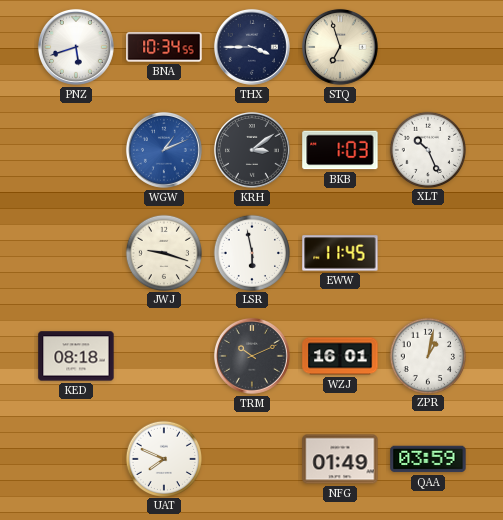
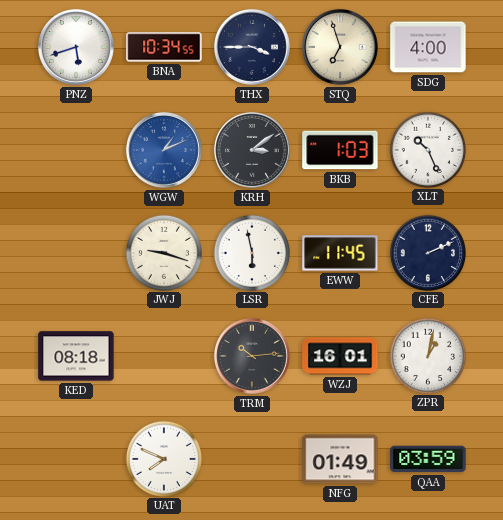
SDG: none -> 4:00 (428, 47)
CFE: none -> 2:11 (427, 252)
TRM: 10:11 -> 10:14 (252, 356)
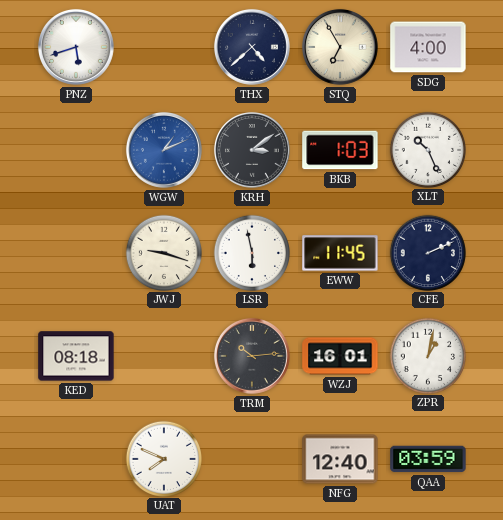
BNA: 10:34 -> none (164, 47)
THX: 3:45 -> 4:38 (252, 47)
STQ: 6:57 -> 6:55 (340, 47)
NFG: 01:49 -> 12:40 (340, 459)
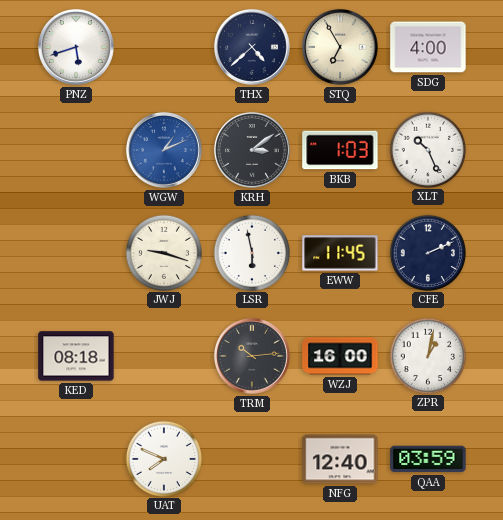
WZJ: 16:01 -> 16:00 (340, 356)
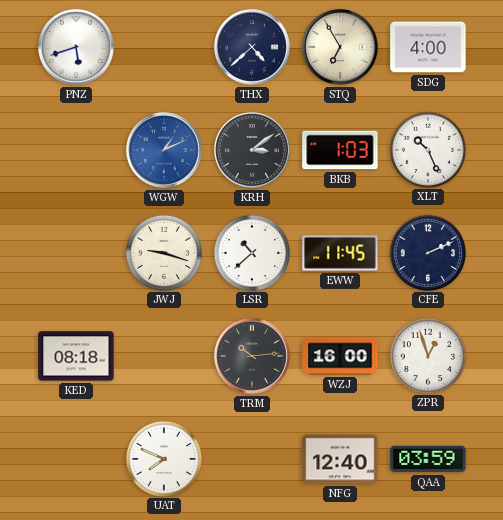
LSR: 5:58 -> 10:38 (251, 252)
ZPR: 1:02 -> 12:57 (427, 355)
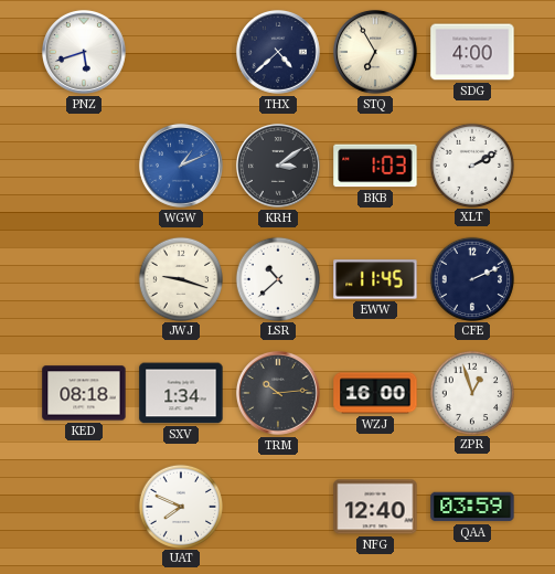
XLT: 10:26 -> 2:10 (471, 164)
SXV: none -> 1:34 (181, 393)
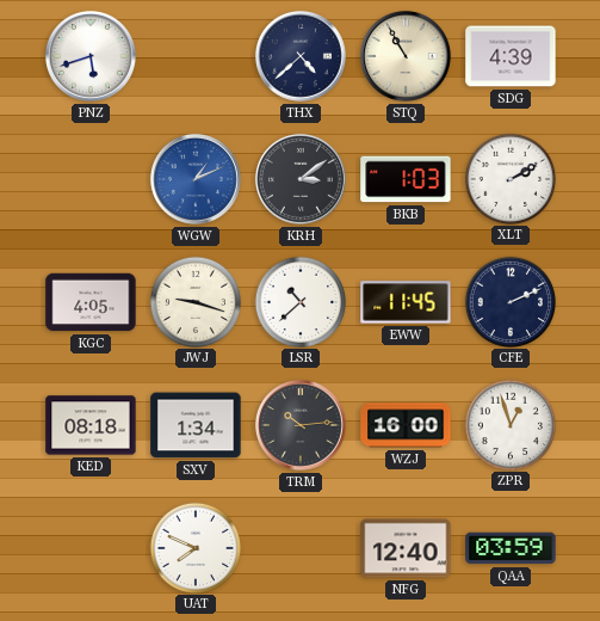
STQ: 6:55 -> 10:55 (406, 56)
SDG: 4:00 -> 4:39 (511, 56)
KGC: none -> 4:05 (91, 302)
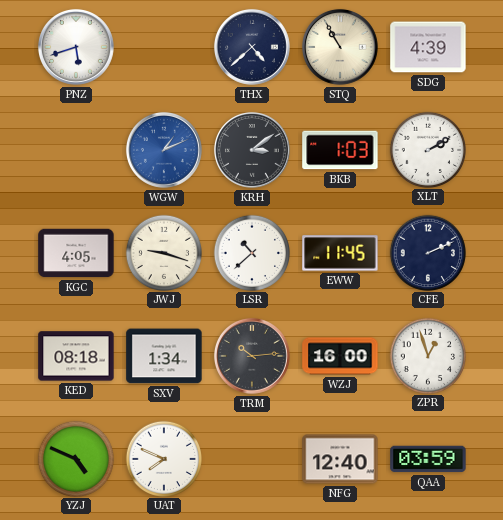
YZJ: none -> 4:49 (75, 458)
